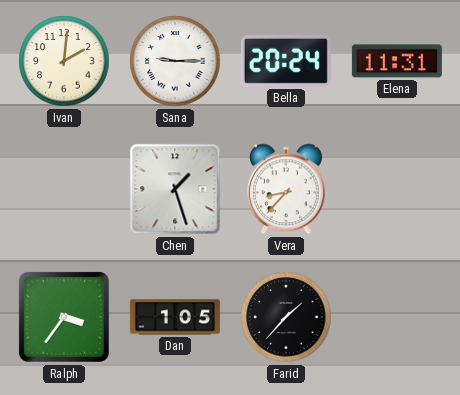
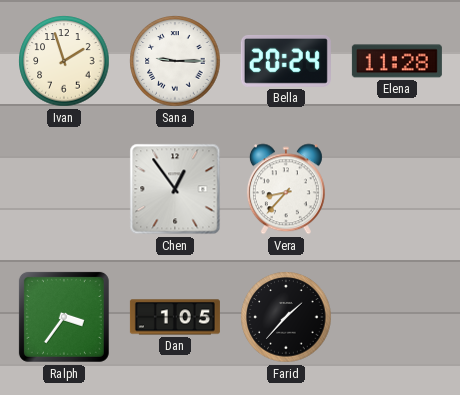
Ivan: 2:01 -> 1:57 (64, 61)
Elena: 11:31 -> 11:28 (397, 61)
Chen: 1:27 -> 12:54 (175, 189)
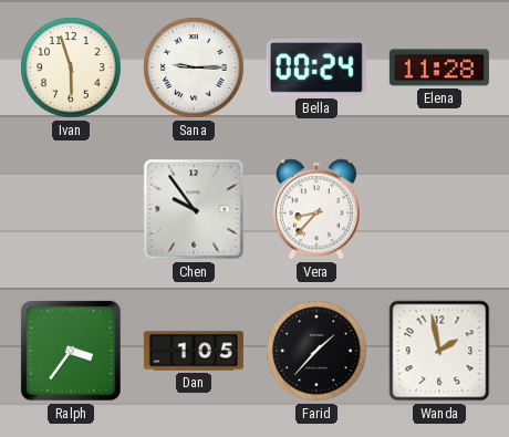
Ivan: 1:57 -> 5:57 (71, 67)
Bella: 20:24 -> 00:24 (316, 67)
Chen: 12:54 -> 9:54 (194, 209)
Wanda: none -> 1:58 (439, 351)
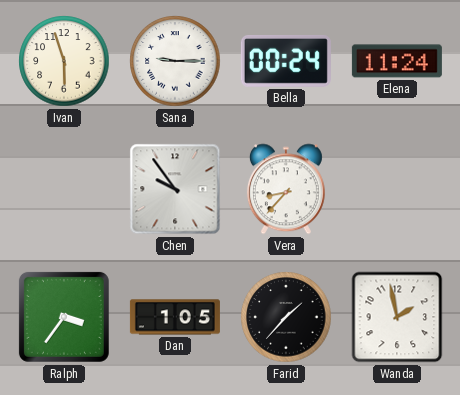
Elena: 11:28 -> 11:24 (397, 61)
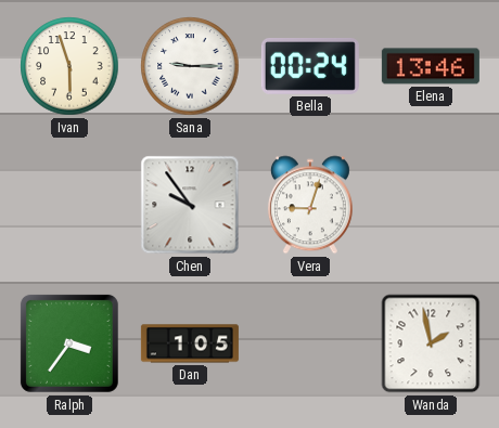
Elena: 11:24 -> 13:46 (431, 66)
Vera: 8:37 -> 9:03 (310, 205)
Farid: 1:37 -> none (286, 317)
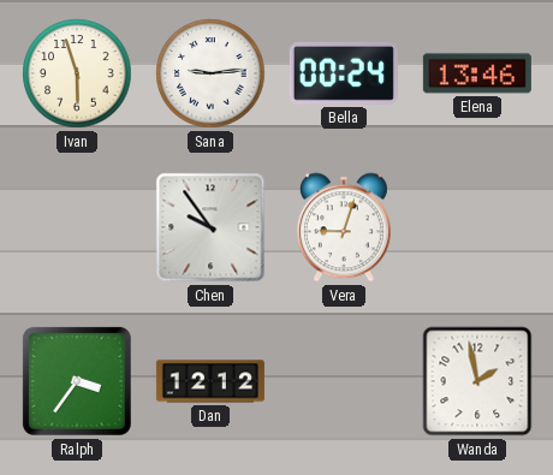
Sana: 9:15 -> 9:14 (210, 73)
Dan: 1:05 -> 12:12 (210, 381)
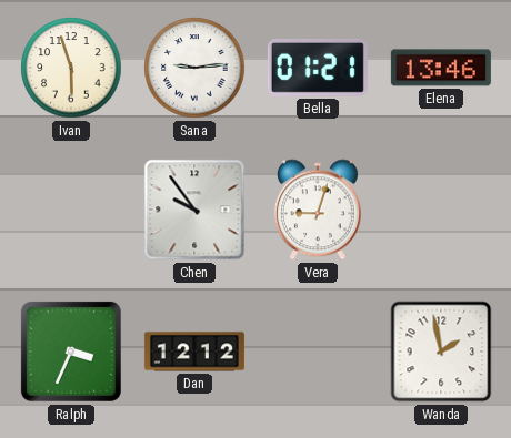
Bella: 00:24 -> 01:21 (318, 68)
Ralph: 3:36 -> 3:34 (71, 352)
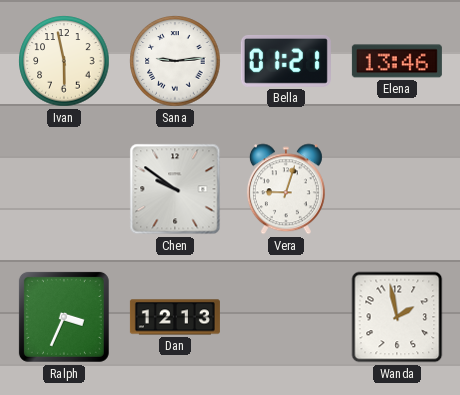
Ivan: 5:57 -> 5:58 (64, 61)
Chen: 9:54 -> 9:51 (175, 189)
Dan: 12:12 -> 12:13 (175, 317)
